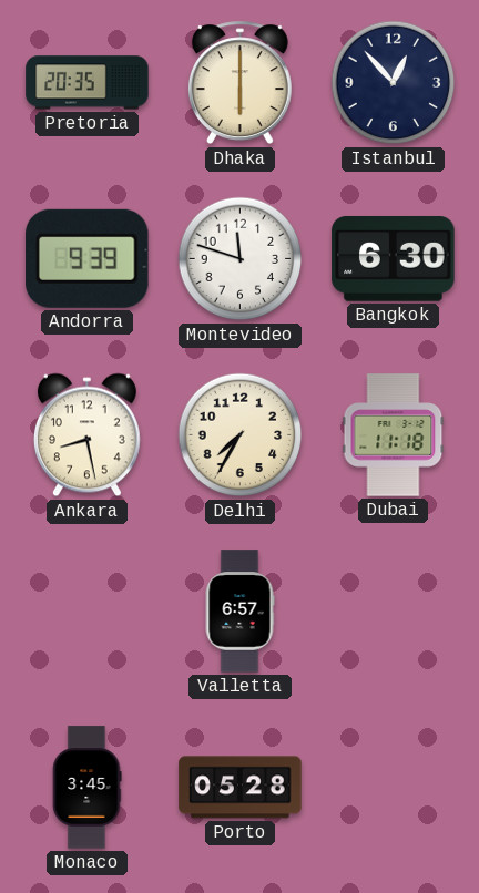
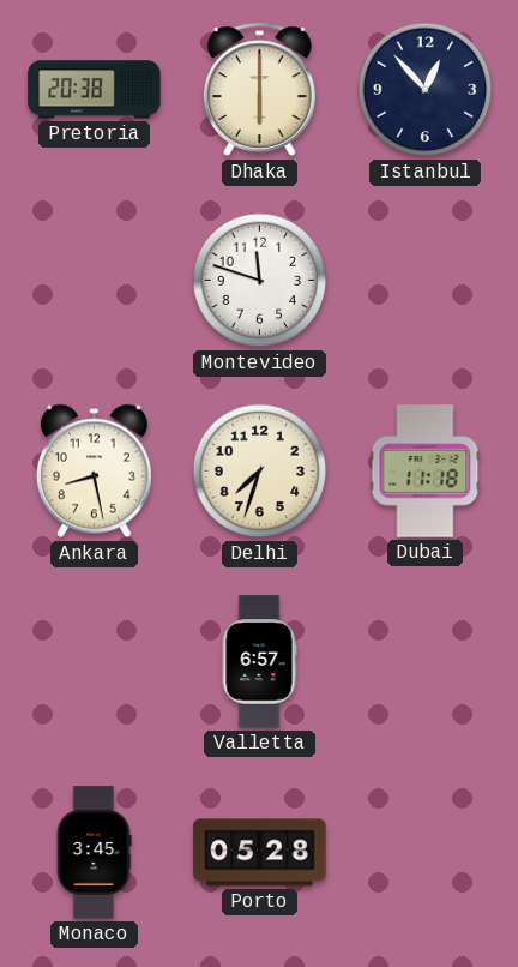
Pretoria: 20:35 -> 20:38 (95, 90)
Andorra: 9:39 -> none (88, 258)
Bangkok: 6:30 -> none (394, 259)
Delhi: 7:35 -> 7:33 (260, 472)
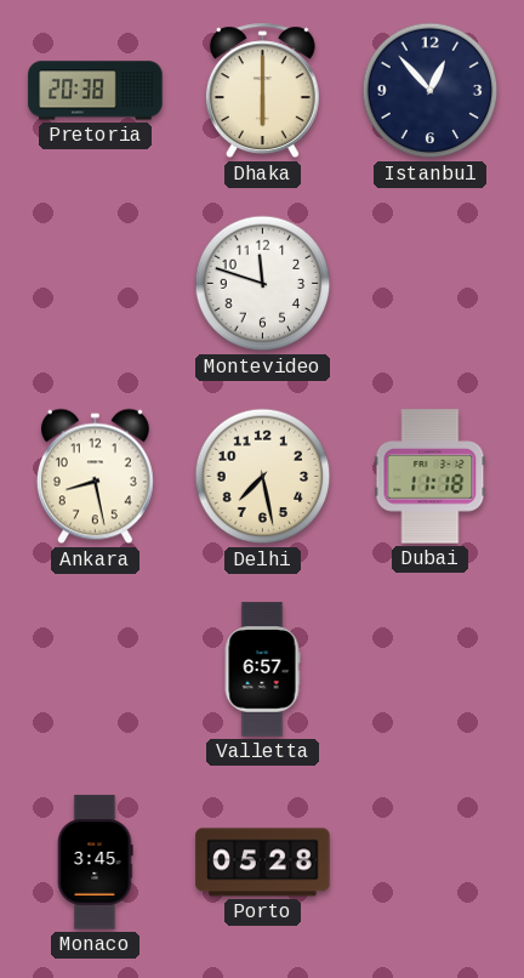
Delhi: 7:33 -> 7:28 (263, 477)
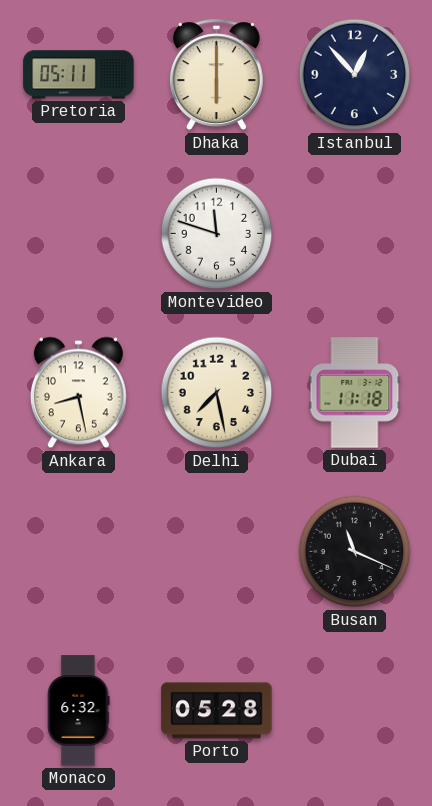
Pretoria: 20:38 -> 05:11 (79, 75)
Valletta: 6:57 -> none (262, 670)
Busan: none -> 11:19 (355, 552)
Monaco: 3:45 -> 6:32 (78, 711)
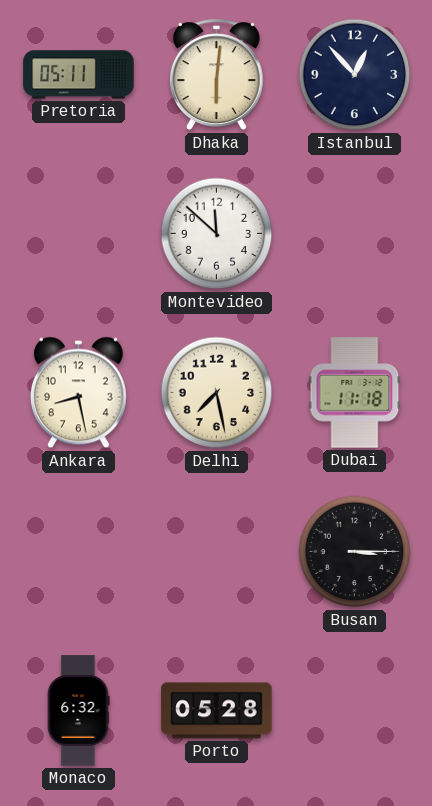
Dhaka: 6:00 -> 6:01 (216, 75)
Montevideo: 11:48 -> 11:52 (217, 234)
Busan: 11:19 -> 3:15 (355, 552)
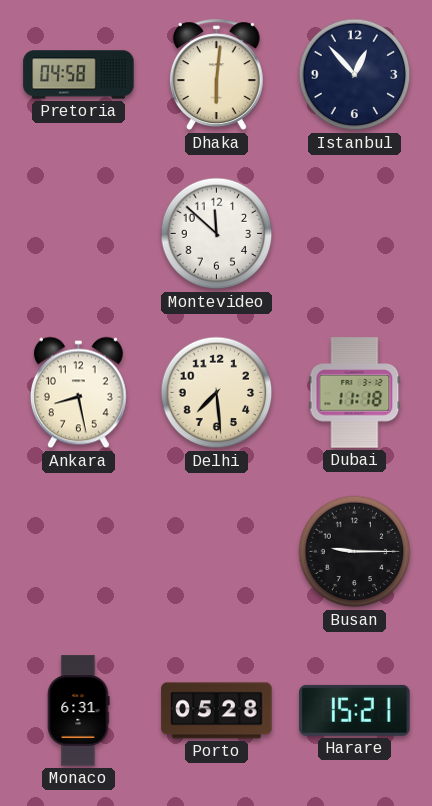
Pretoria: 05:11 -> 04:58 (79, 75)
Delhi: 7:28 -> 7:29 (217, 393)
Busan: 3:15 -> 9:15 (355, 552)
Monaco: 6:32 -> 6:31 (78, 711)
Harare: none -> 15:21 (355, 710)
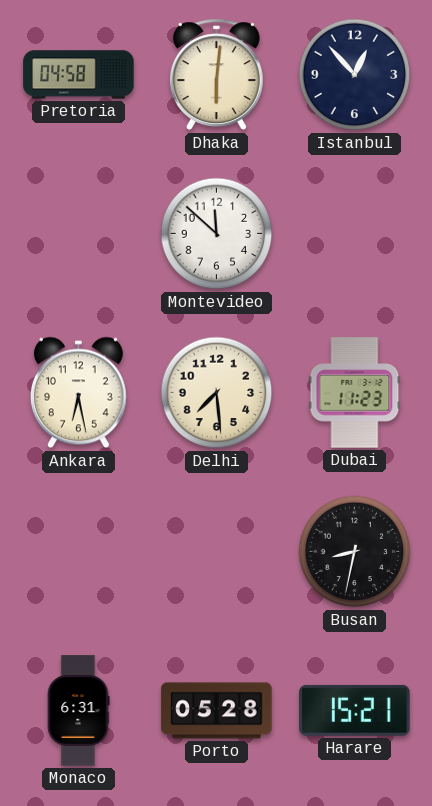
Ankara: 8:28 -> 6:28 (78, 393)
Dubai: 11:18 -> 11:23 (355, 393)
Busan: 9:15 -> 8:32 (355, 552)
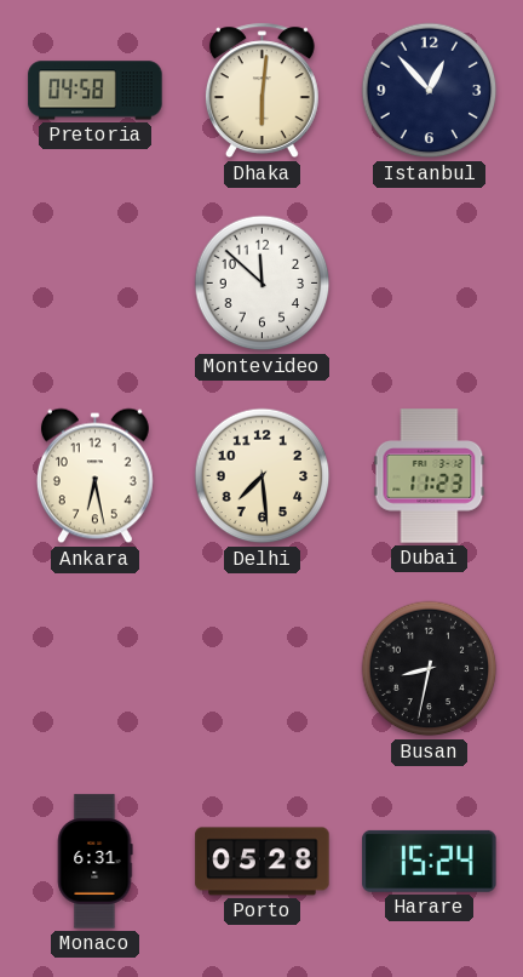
Harare: 15:21 -> 15:24 (430, 861)
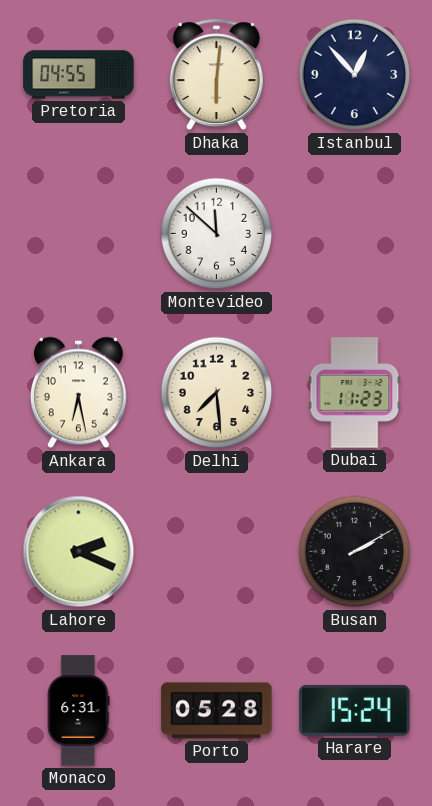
Pretoria: 04:58 -> 04:55 (79, 75)
Lahore: none -> 2:19 (79, 552)
Busan: 8:32 -> 2:10 (355, 552)
